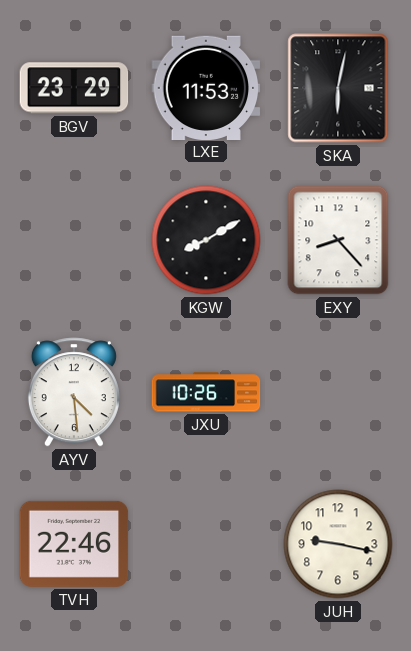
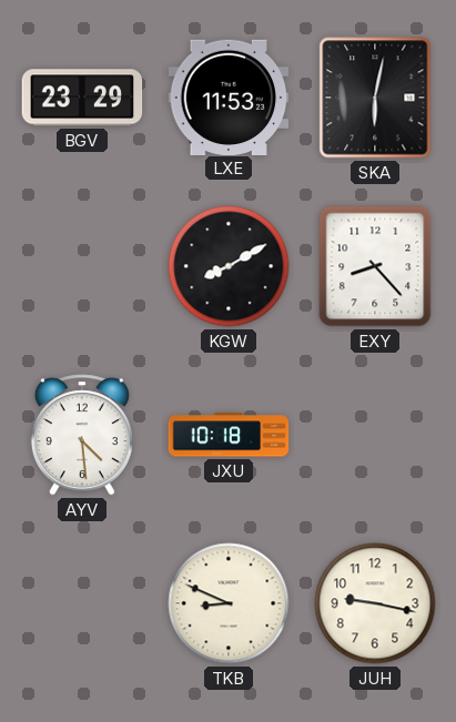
JXU: 10:26 -> 10:18 (229, 435)
TVH: 22:46 -> none (74, 544)
TKB: none -> 8:49 (229, 603)
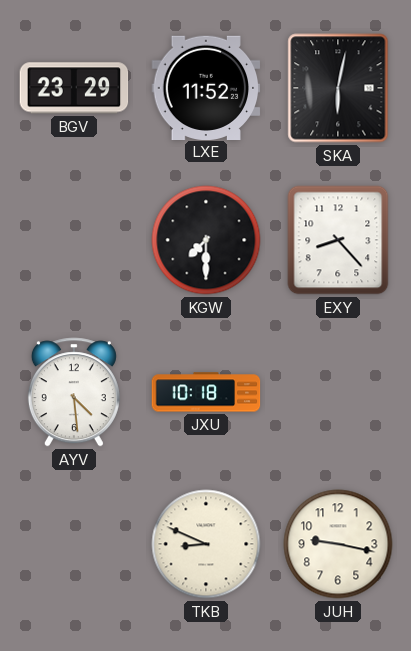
LXE: 11:53 -> 11:52 (206, 87)
KGW: 8:10 -> 7:30 (206, 240)
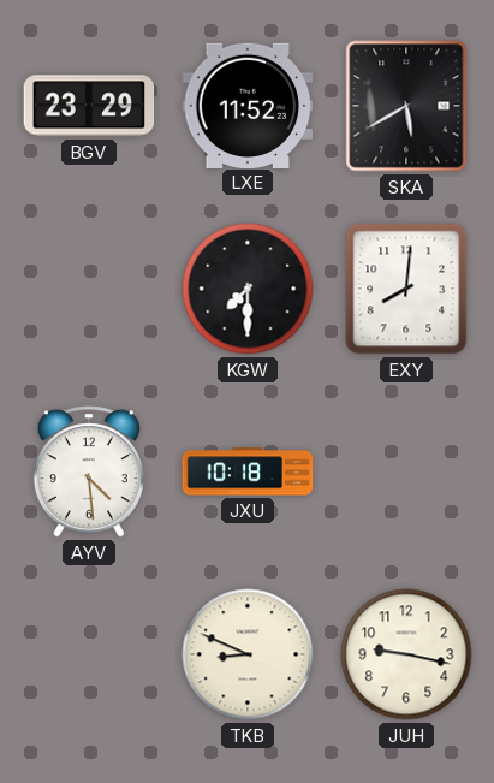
SKA: 6:02 -> 5:40 (406, 106)
EXY: 8:23 -> 8:01 (406, 289)
